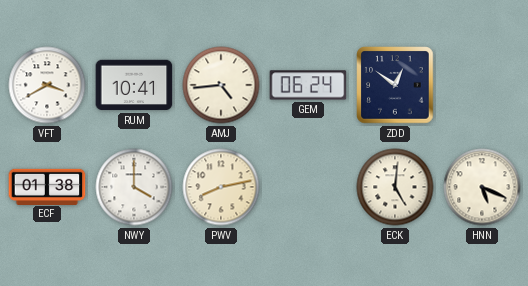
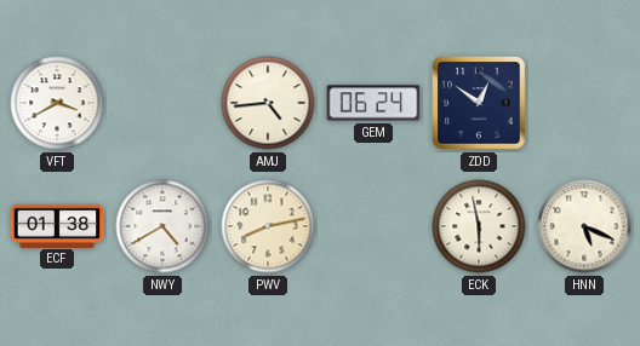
RUM: 10:41 -> none (134, 85)
NWY: 4:00 -> 4:40 (162, 226)
ECK: 5:01 -> 5:58 (479, 226)
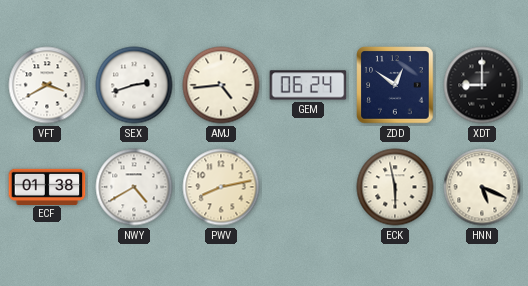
SEX: none -> 2:42 (134, 85)
XDT: none -> 9:00 (482, 85)
